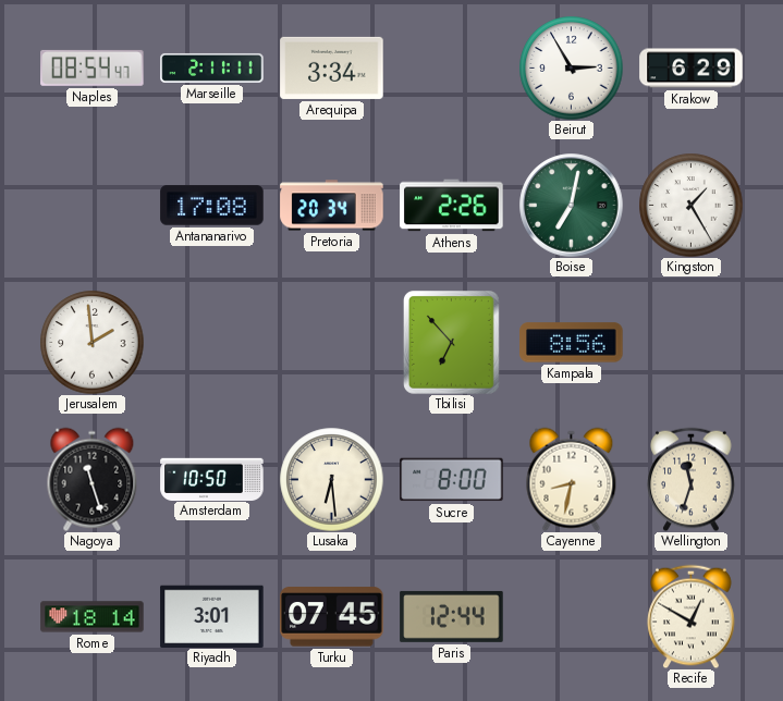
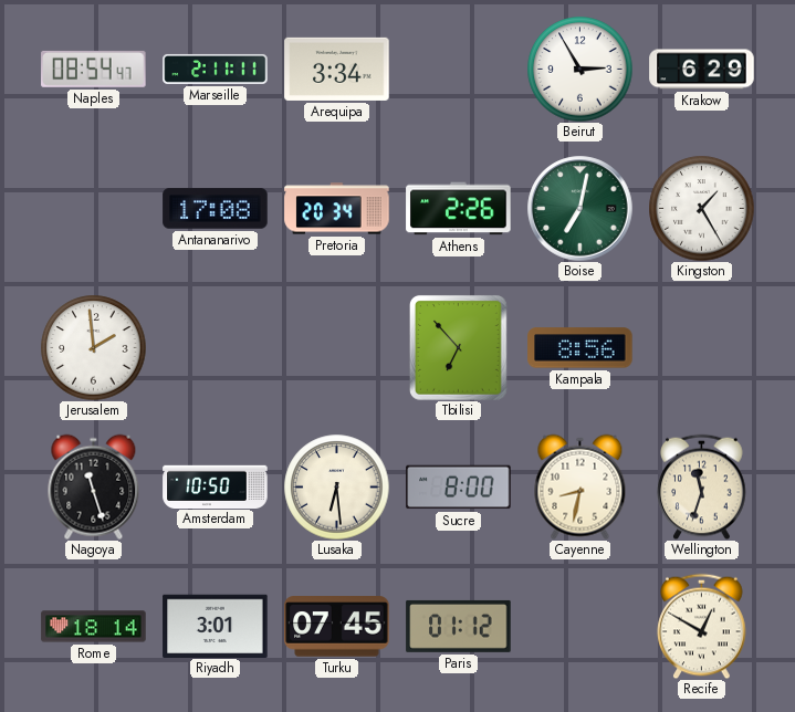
Paris: 12:44 -> 01:12 (459, 626)
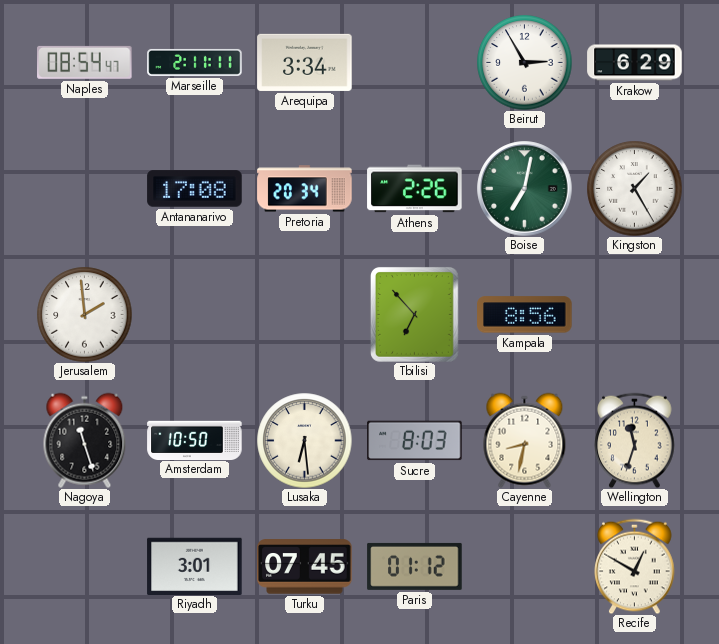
Sucre: 8:00 -> 8:03 (415, 441)
Rome: 18:14 -> none (94, 627)
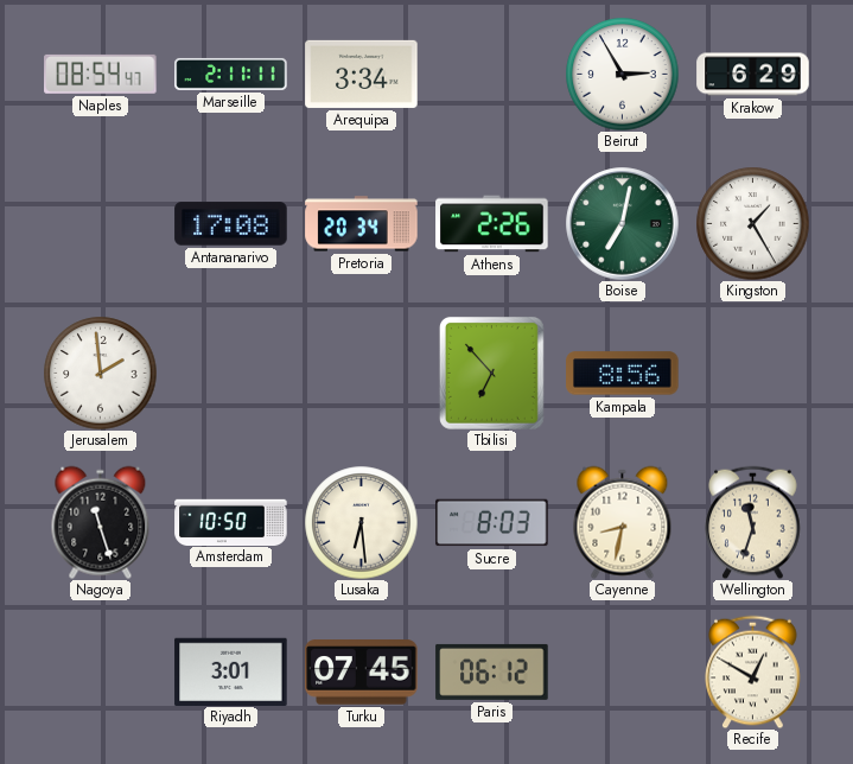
Paris: 01:12 -> 06:12 (492, 671)
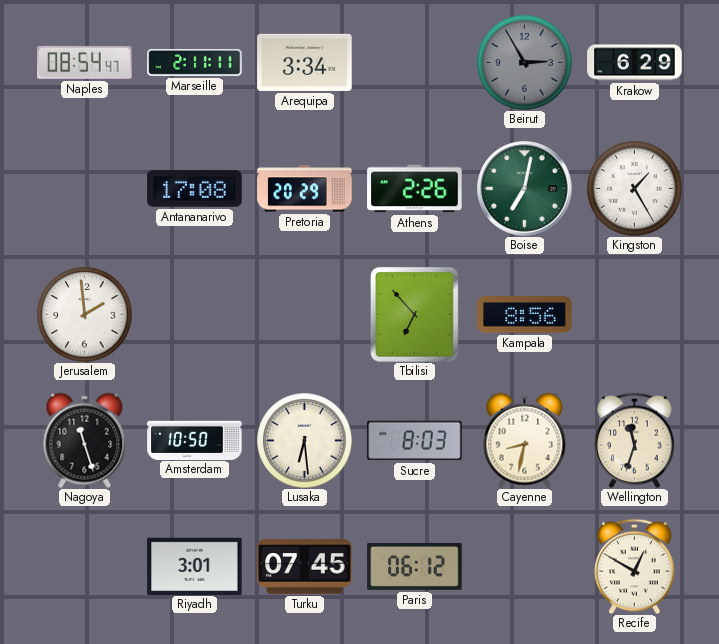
Beirut dial: white -> grey (524, 62)
Pretoria: 20:34 -> 20:29 (305, 189)
